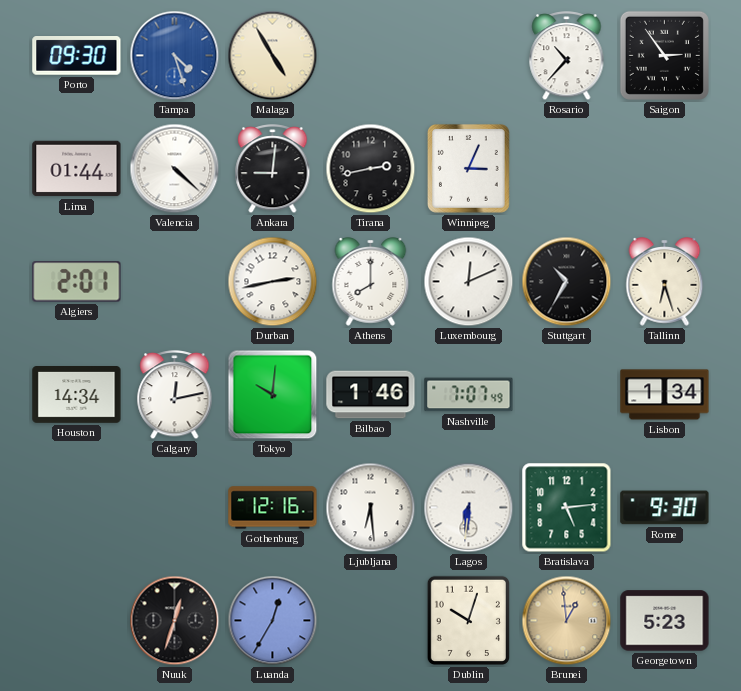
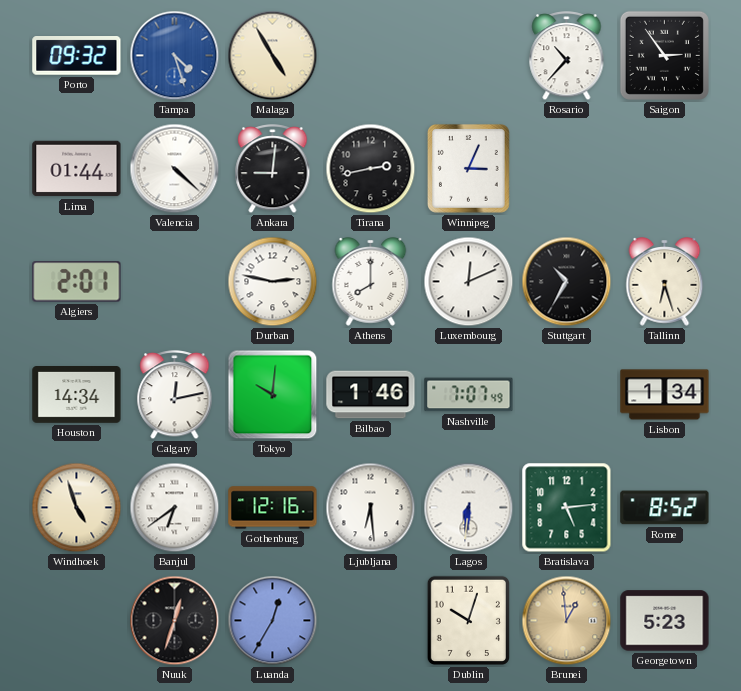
Porto: 09:30 -> 09:32 (77, 56)
Durban: 2:43 -> 2:47 (273, 282)
Windhoek: none -> 4:57 (77, 508)
Banjul: none -> 6:39 (175, 508)
Rome: 9:30 -> 8:52 (665, 508)
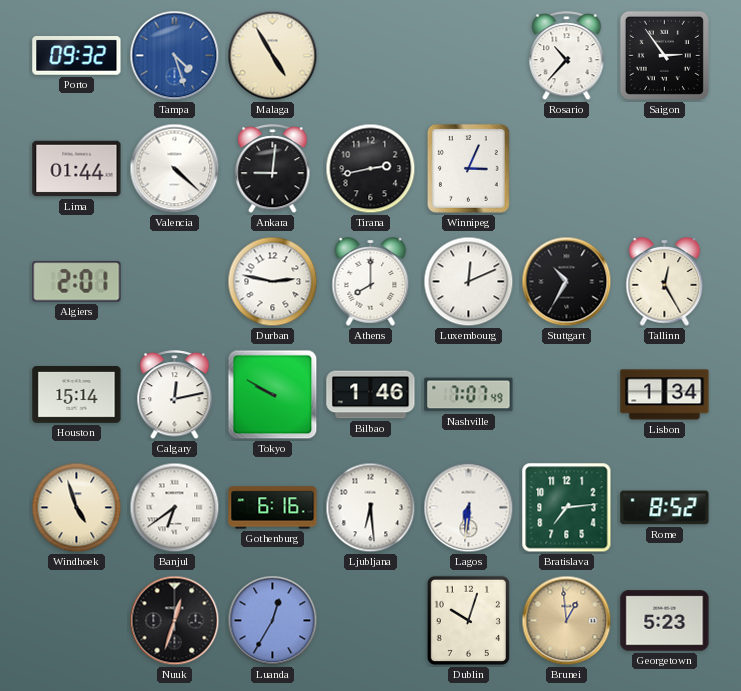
Tallinn: 6:27 -> 12:25 (665, 282)
Houston: 14:34 -> 15:14 (77, 395)
Tokyo: 10:01 -> 9:50 (273, 395)
Gothenburg: 12:16 -> 6:16 (273, 508)
Bratislava: 5:14 -> 7:14 (567, 508)
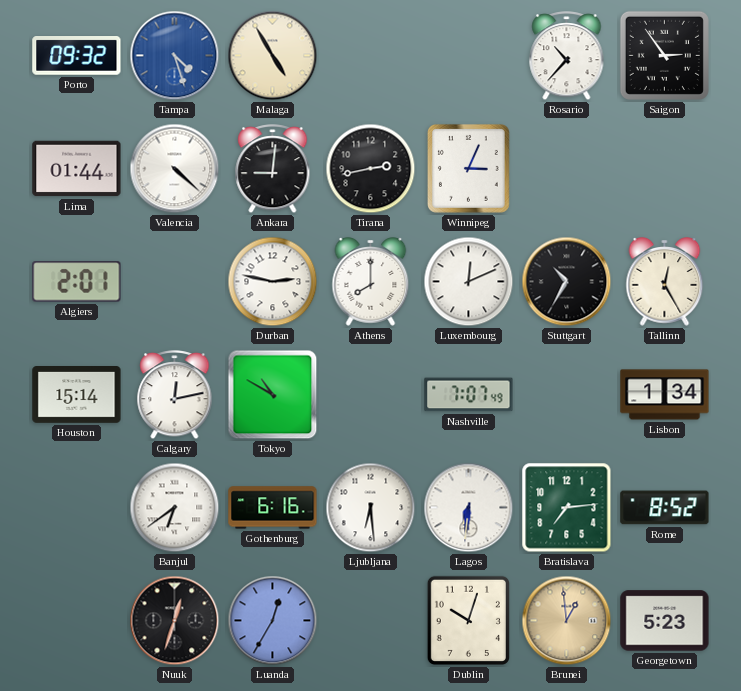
Tokyo: 9:50 -> 10:50 (273, 395)
Bilbao: 1:46 -> none (371, 395)
Windhoek: 4:57 -> none (77, 508)
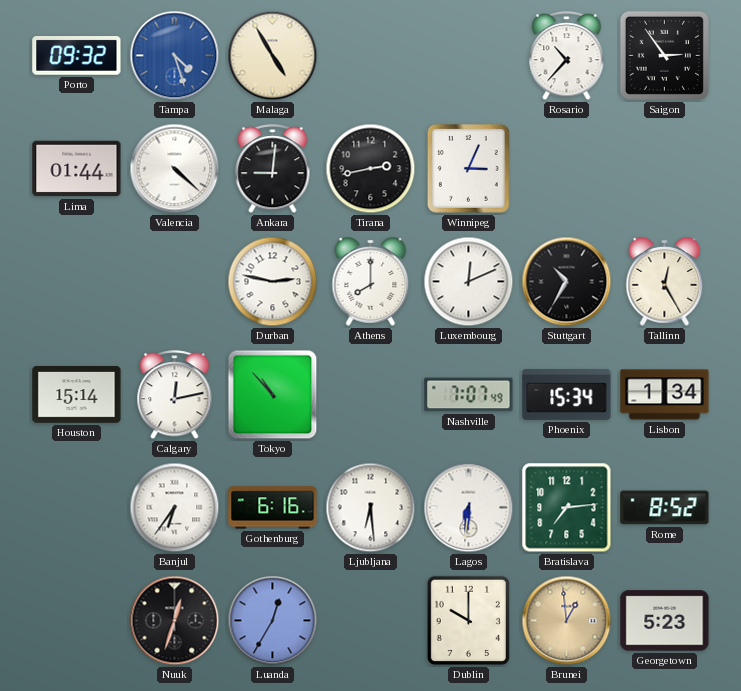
Algiers: 2:01 -> none (77, 282)
Tokyo: 10:50 -> 10:53 (273, 395)
Phoenix: none -> 15:34 (567, 394)
Banjul: 6:39 -> 6:36 (175, 508)
Dublin: 10:03 -> 10:00 (468, 620)
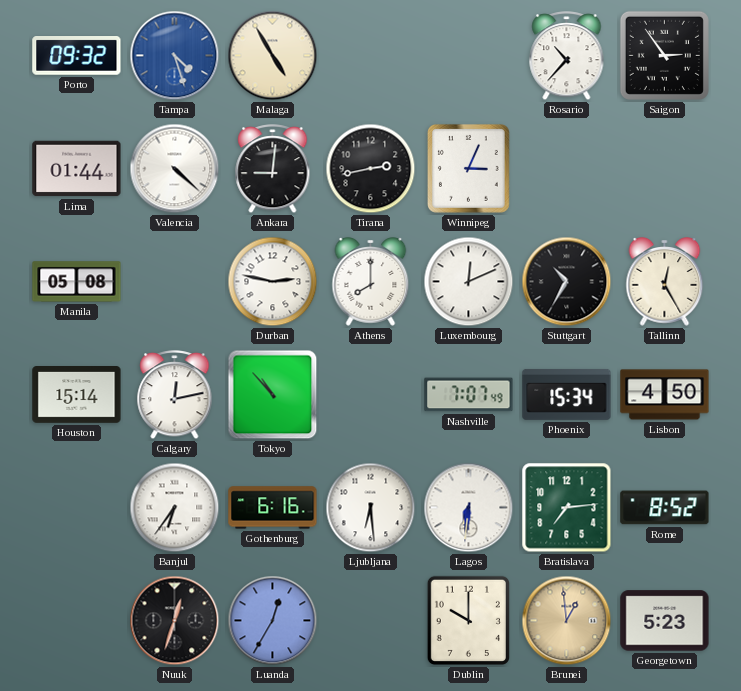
Manila: none -> 05:08 (77, 282)
Lisbon: 1:34 -> 4:50 (665, 395)
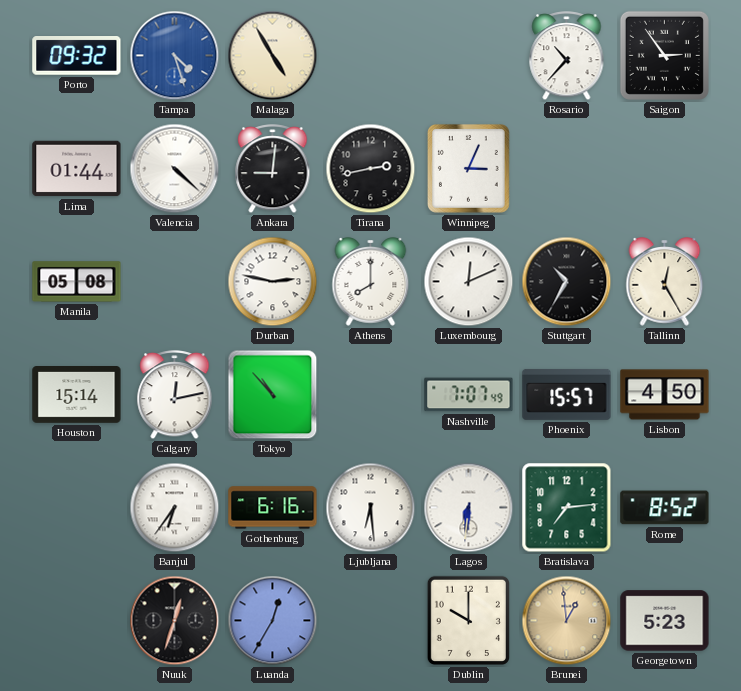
Phoenix: 15:34 -> 15:57 (567, 394)
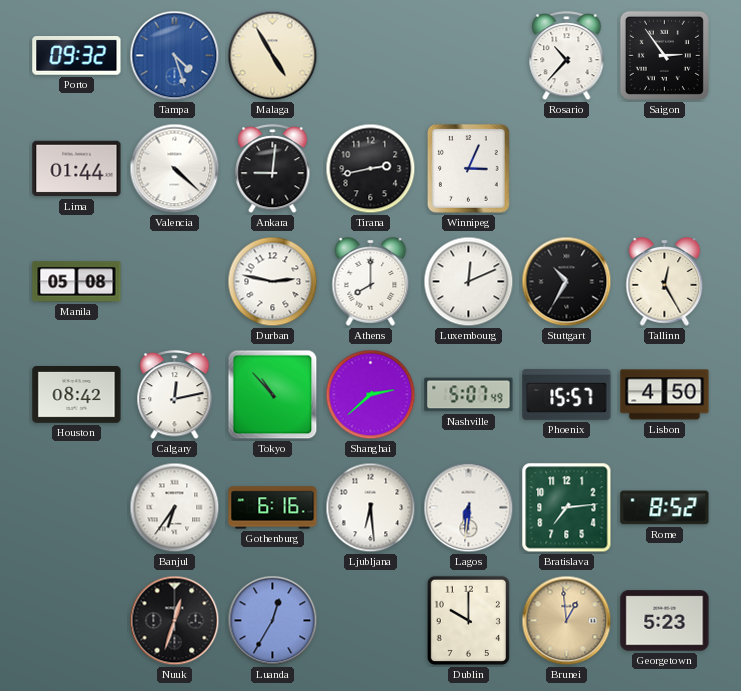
Houston: 15:14 -> 08:42 (77, 395)
Shanghai: none -> 2:38 (371, 395)
Nashville: 7:07 -> 5:07 (469, 395)
